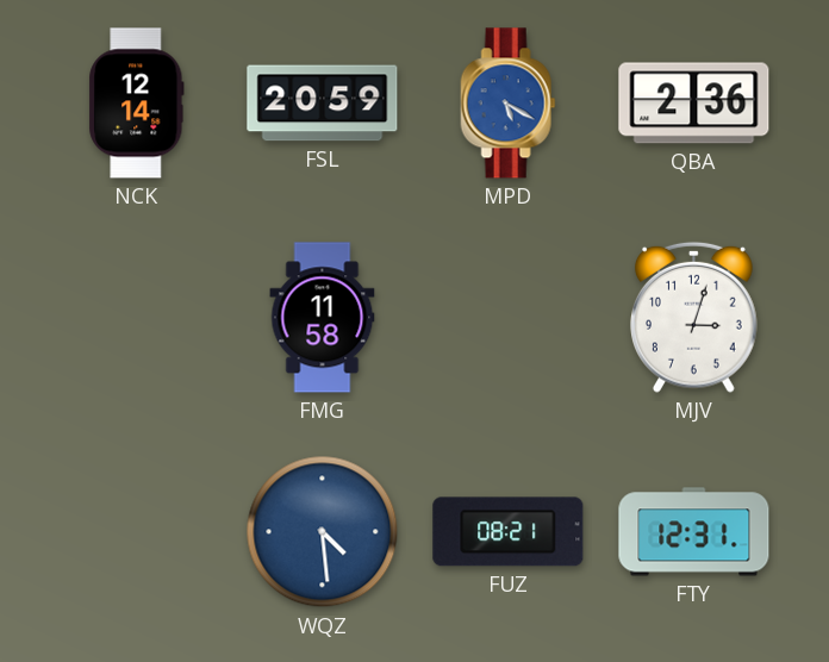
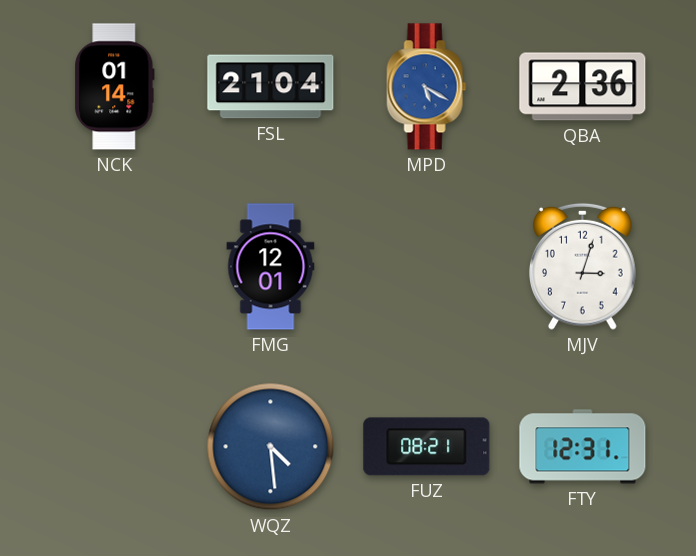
NCK: 12:14 -> 01:14 (115, 87)
FSL: 20:59 -> 21:04 (271, 87)
FMG: 11:58 -> 12:01 (271, 267)
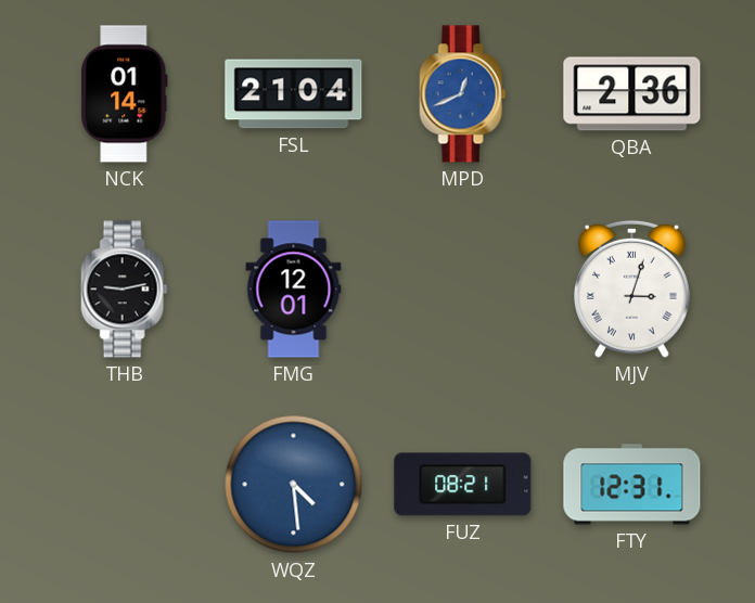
MPD: 5:20 -> 12:41 (463, 94)
THB: none -> 9:13 (125, 290)
MJV numerals: Arabic -> Roman (632, 288)
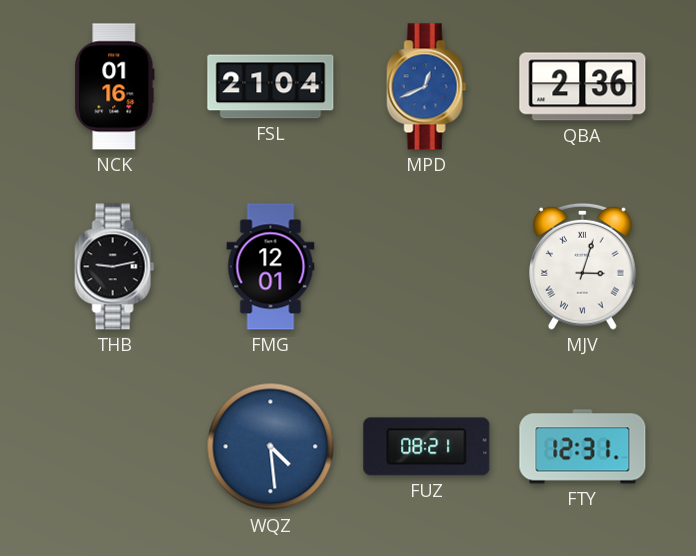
NCK: 01:14 -> 01:16 (115, 87)
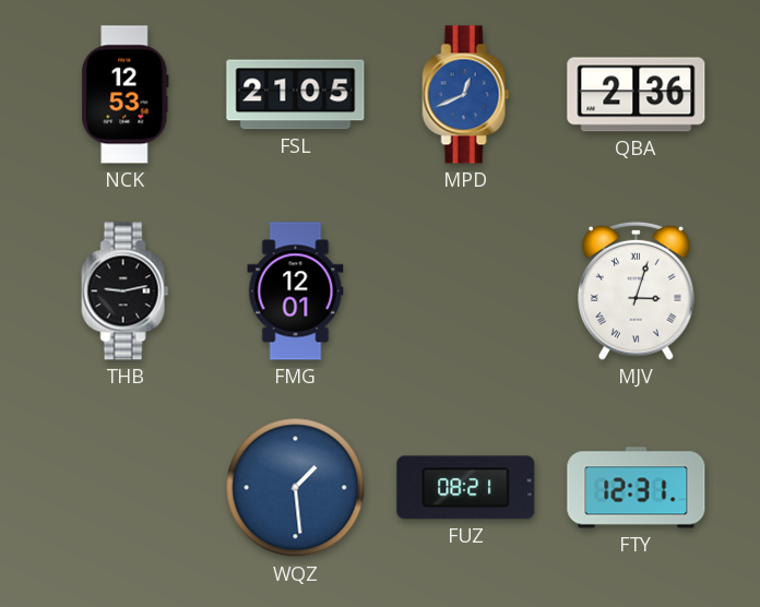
NCK: 01:16 -> 12:53 (126, 95)
FSL: 21:04 -> 21:05 (296, 95)
WQZ: 4:29 -> 1:29 (296, 488)
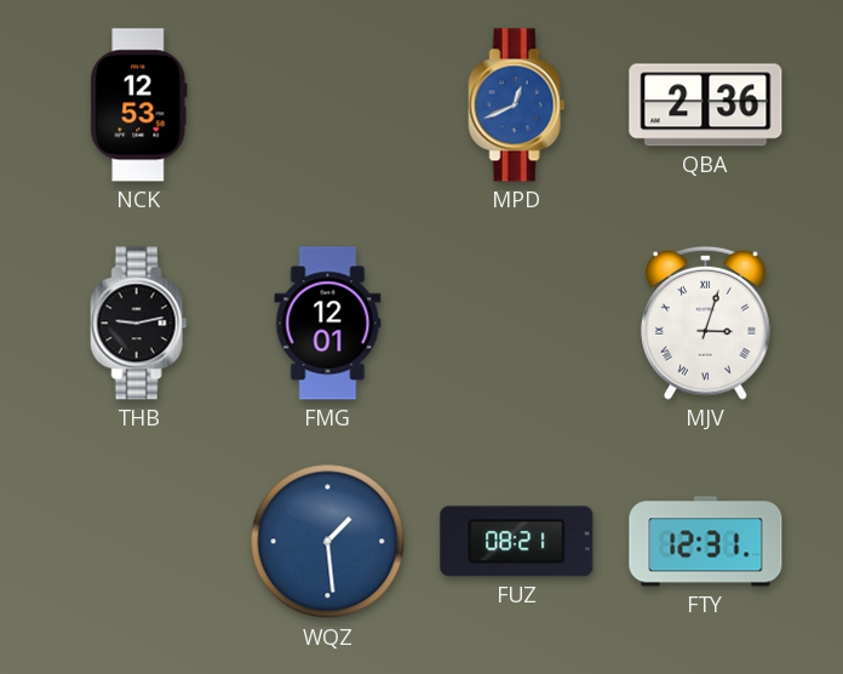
FSL: 21:05 -> none (296, 95)
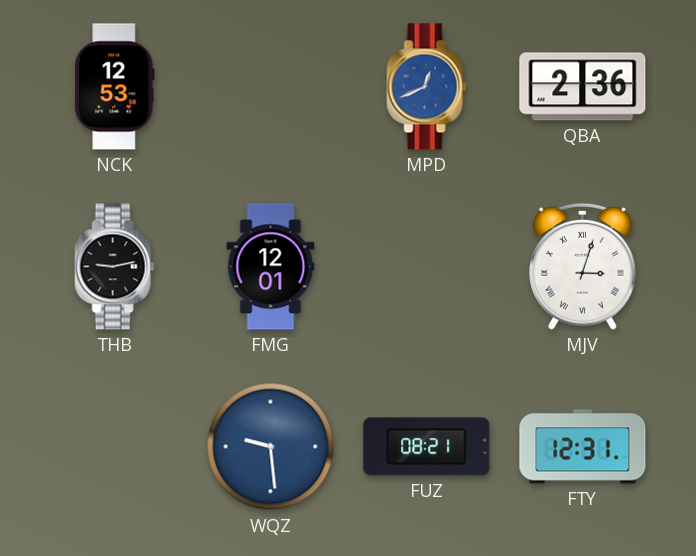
WQZ: 1:29 -> 9:29 (271, 447)
